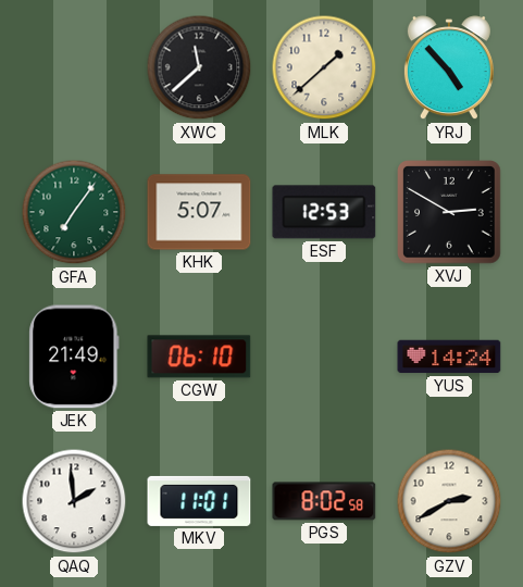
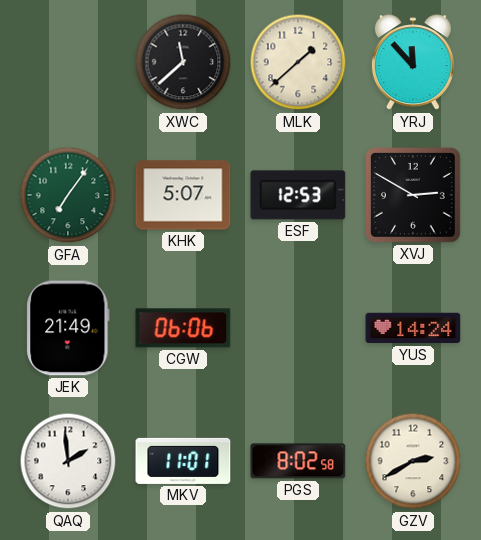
YRJ: 4:53 -> 11:53 (413, 63)
CGW: 06:10 -> 06:06 (183, 328)
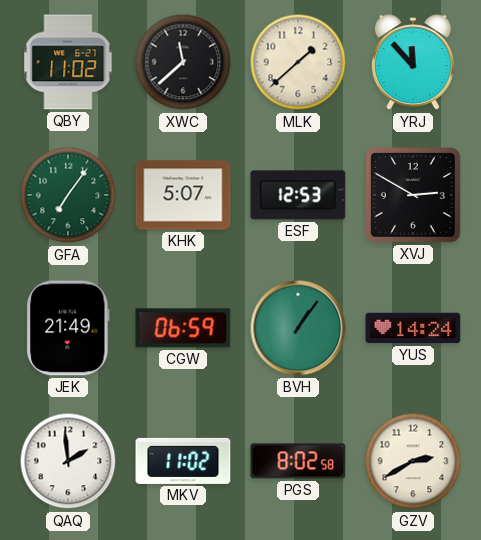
QBY: none -> 11:02 (68, 62)
CGW: 06:06 -> 06:59 (183, 328)
BVH: none -> 1:06 (298, 328)
MKV: 11:01 -> 11:02 (183, 461)
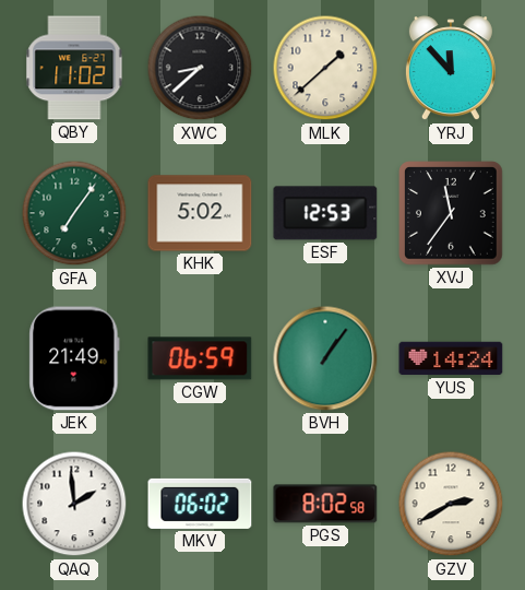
XWC: 11:38 -> 8:38 (200, 68)
KHK: 5:07 -> 5:02 (200, 213)
XVJ: 2:50 -> 11:36 (452, 214)
MKV: 11:02 -> 06:02 (200, 504)
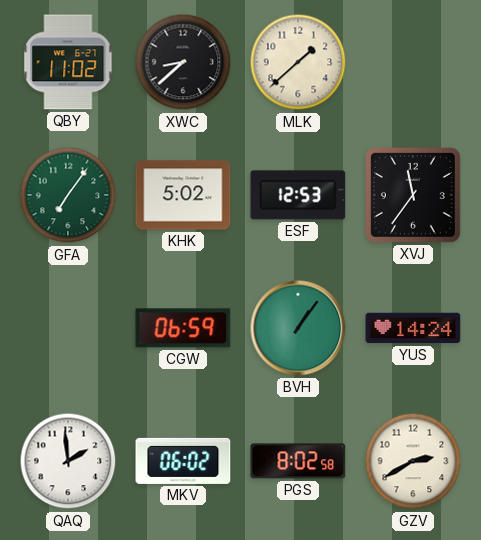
YRJ: 11:53 -> none (451, 69)
JEK: 21:49 -> none (74, 358)
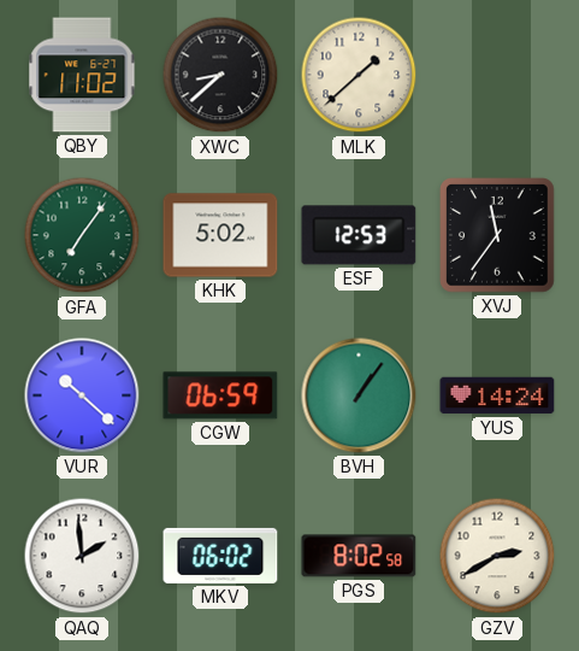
VUR: none -> 10:22 (82, 395)
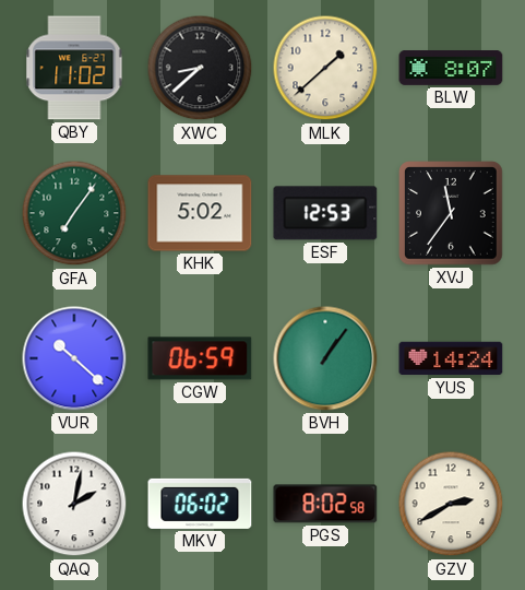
BLW: none -> 8:07 (451, 69)
QAQ: 1:59 -> 2:02 (74, 504)
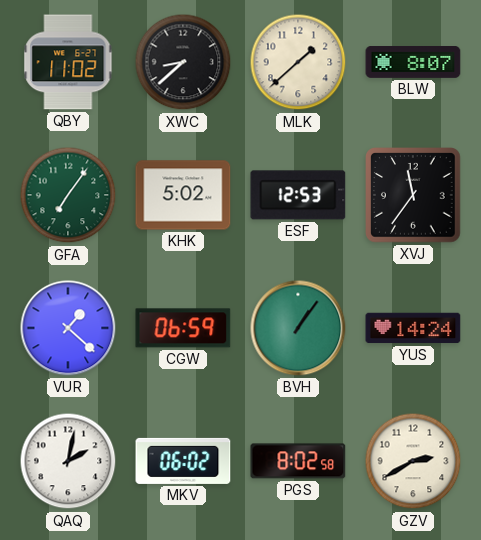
VUR: 10:22 -> 1:22 (68, 328)
